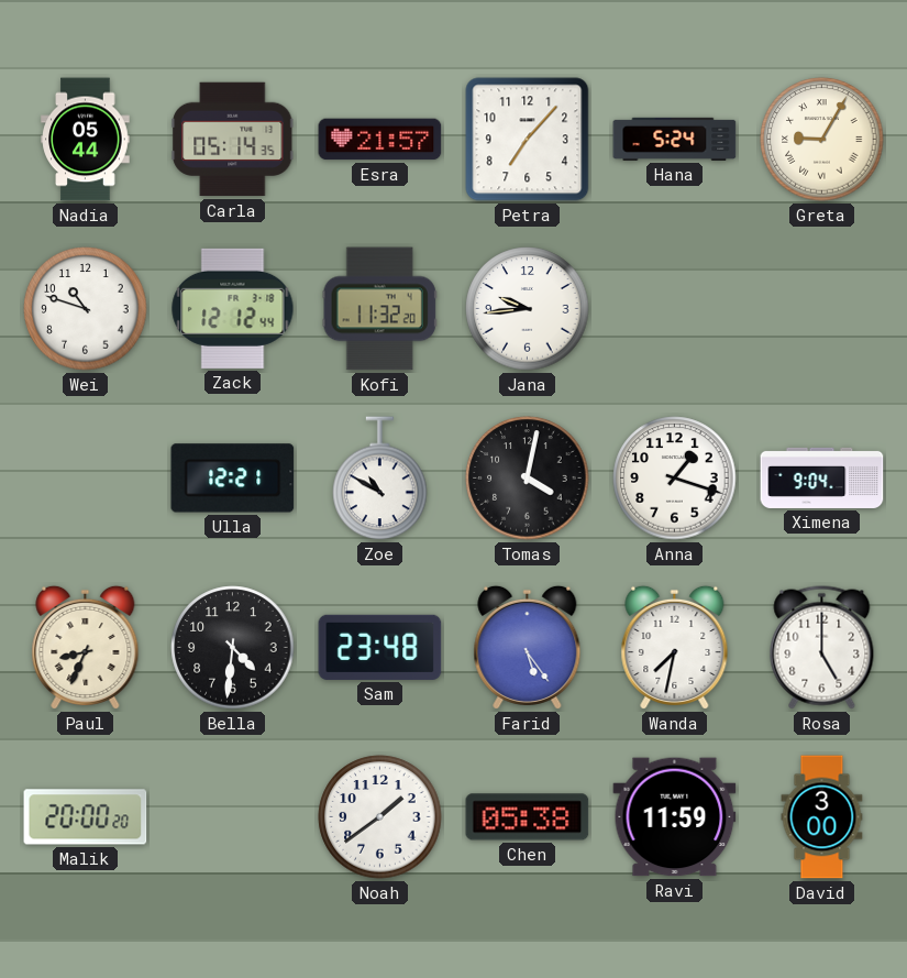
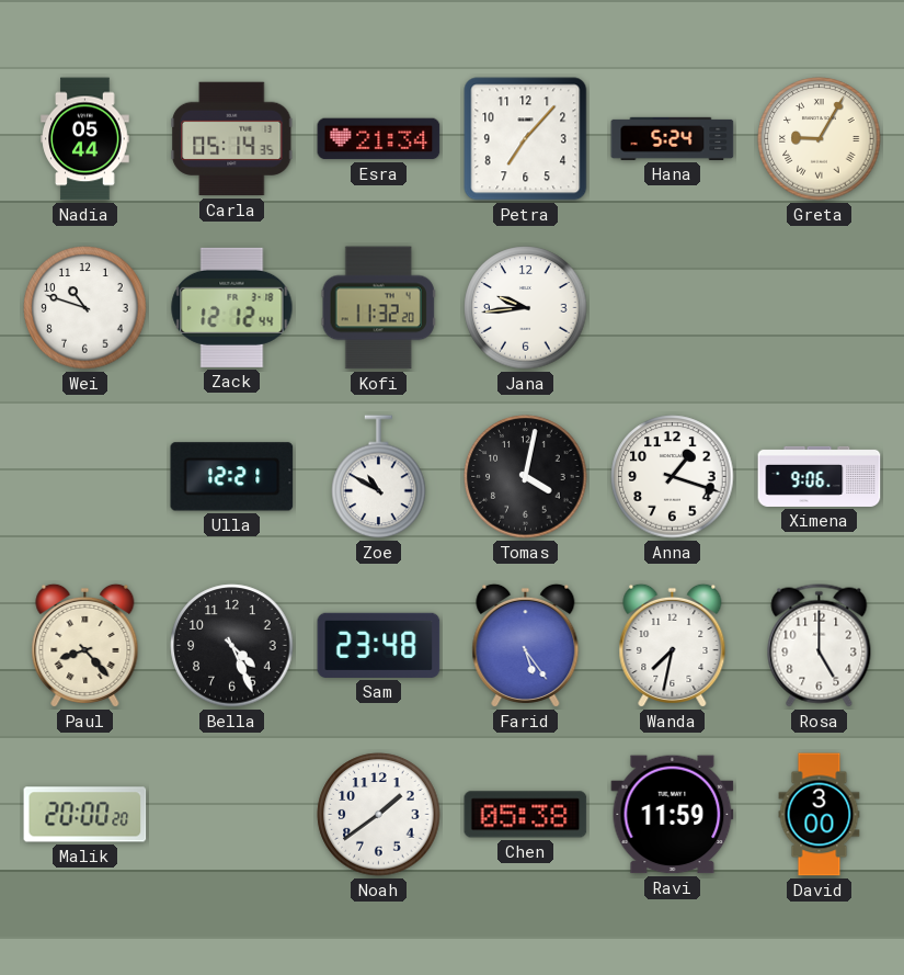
Esra: 21:57 -> 21:34 (379, 139)
Ximena: 9:04 -> 9:06 (820, 476)
Paul: 8:34 -> 8:23 (85, 645)
Bella: 4:31 -> 4:26 (232, 646)
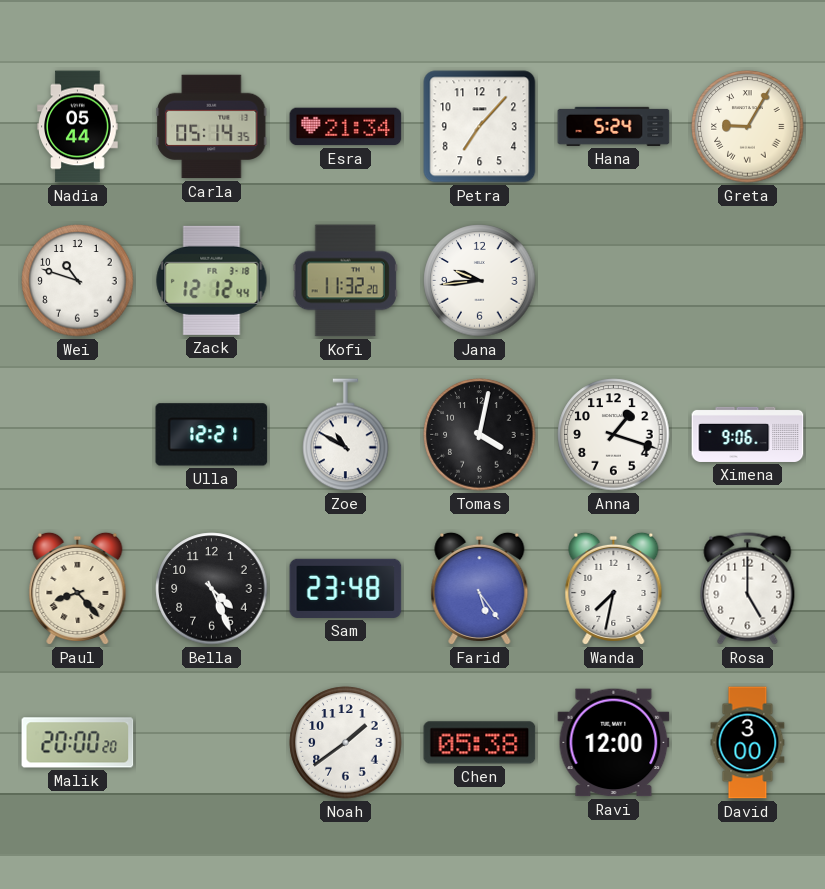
Ravi: 11:59 -> 12:00 (614, 743)
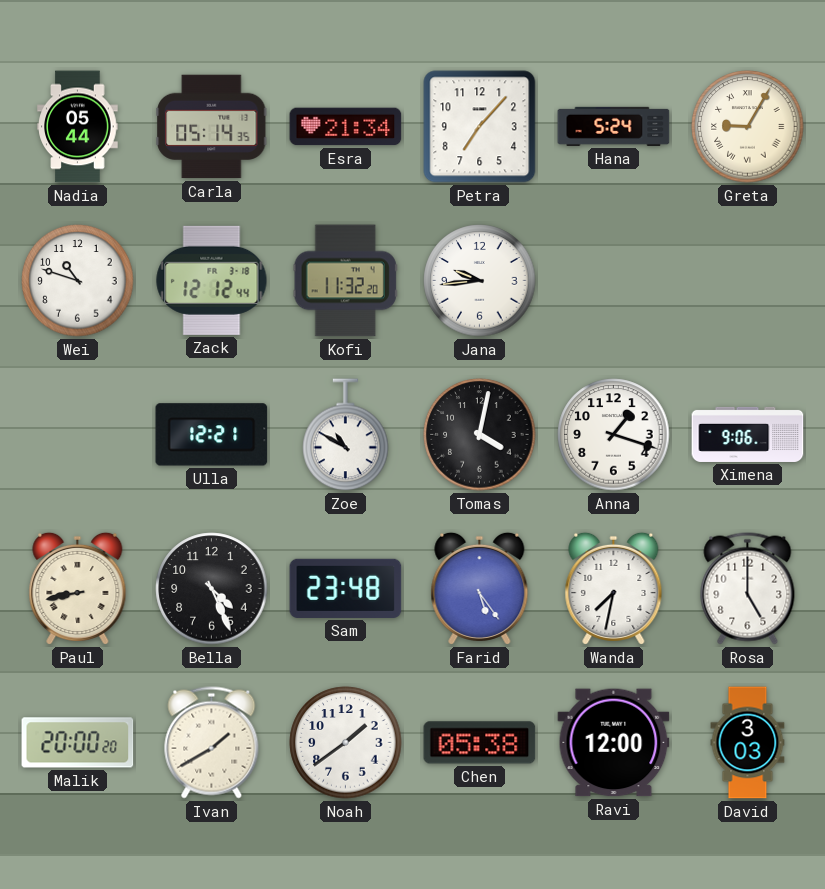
Paul: 8:23 -> 8:43 (78, 588)
Ivan: none -> 1:40 (212, 743)
David: 3:00 -> 3:03 (748, 743)
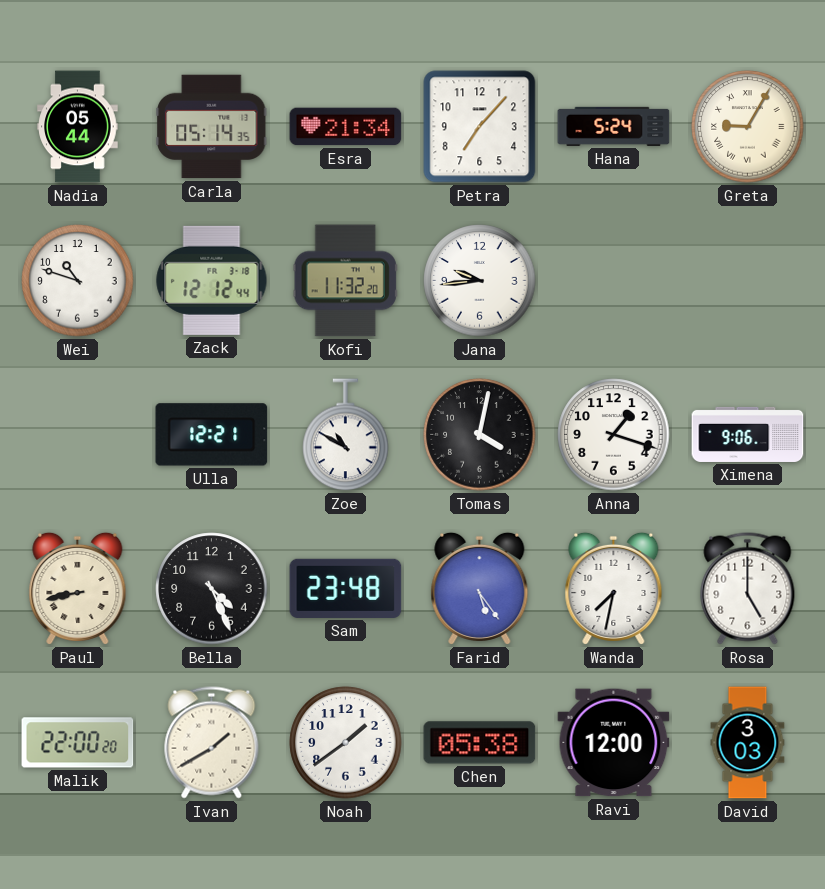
Malik: 20:00 -> 22:00 (78, 743)
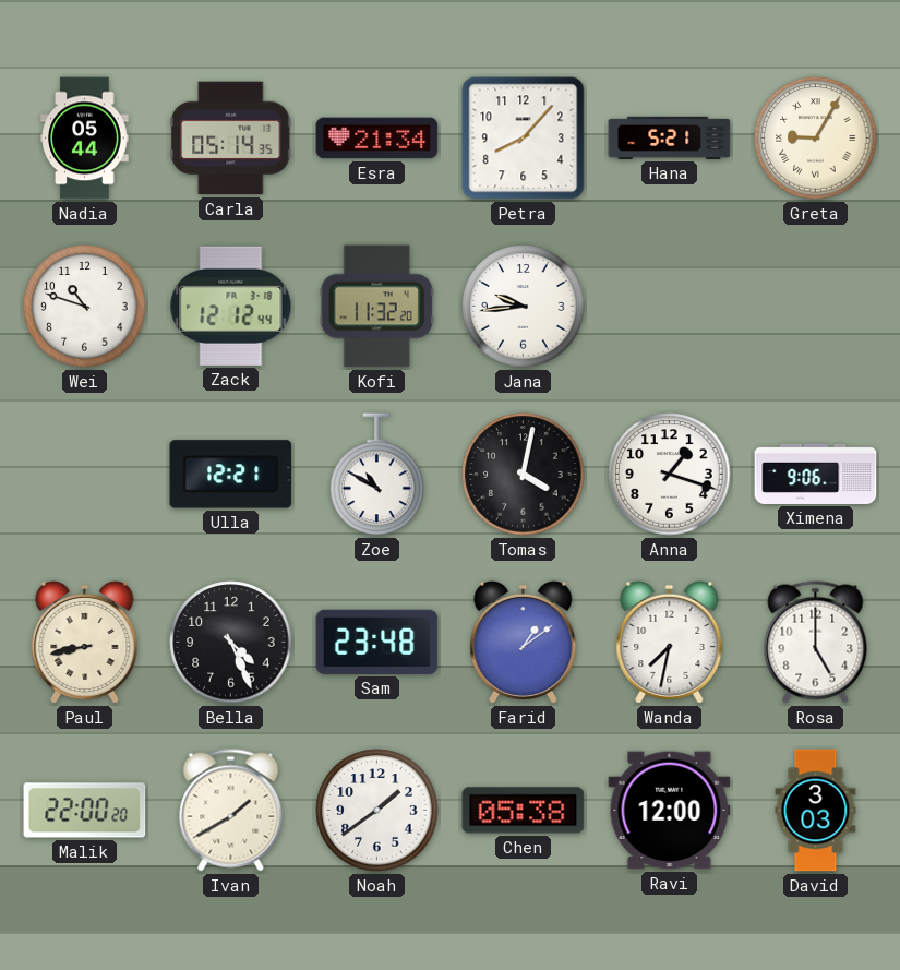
Petra: 7:07 -> 8:07 (524, 139)
Hana: 5:24 -> 5:21 (670, 137)
Farid: 5:24 -> 1:09 (524, 642)
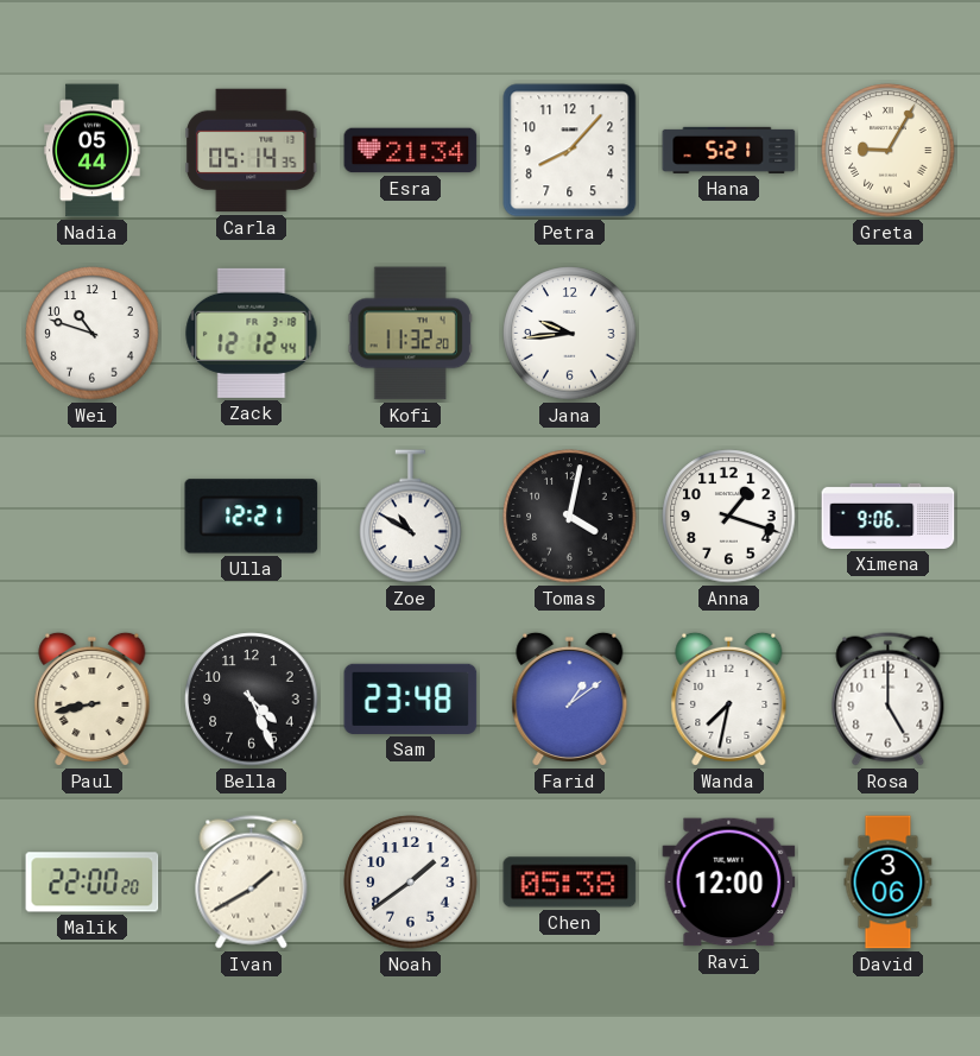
David: 3:03 -> 3:06 (889, 883)
